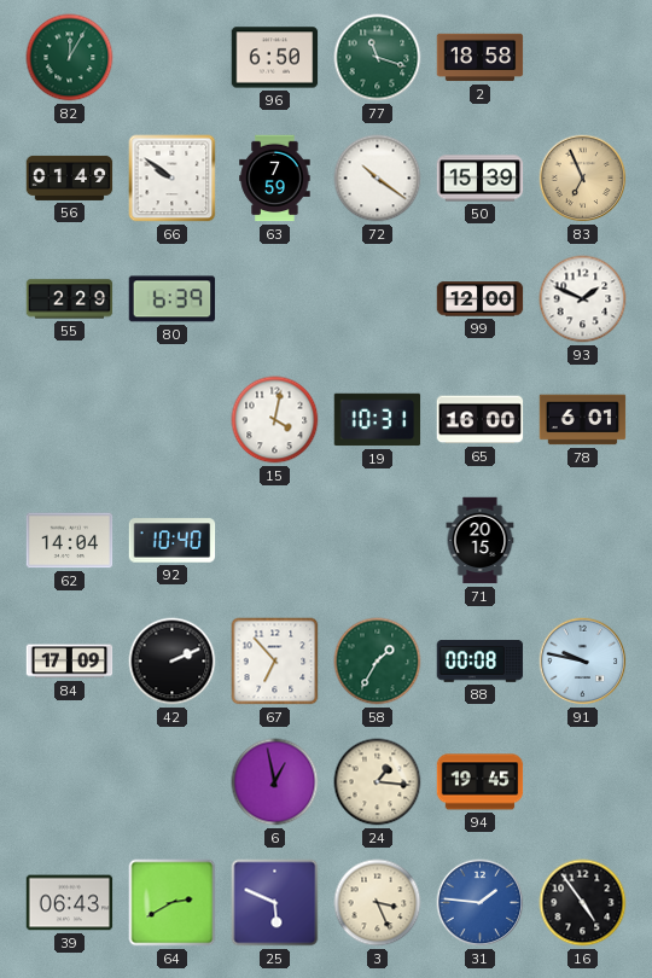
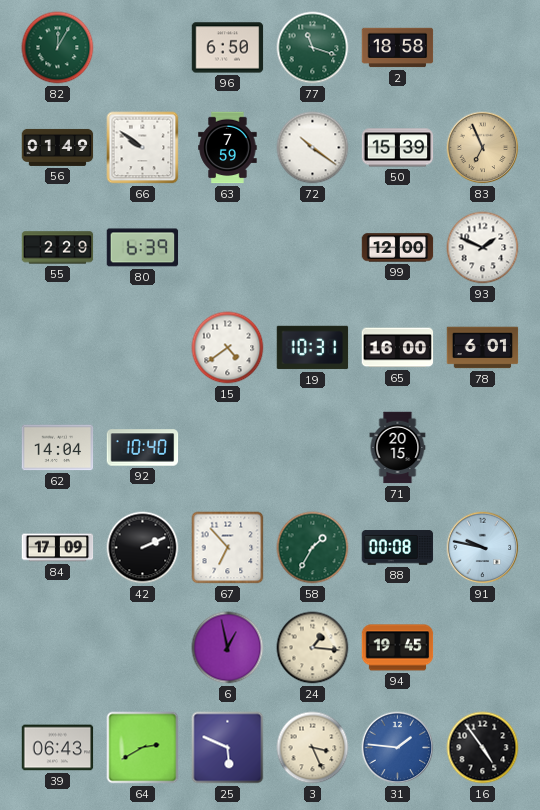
15: 4:02 -> 4:39 (228, 348)
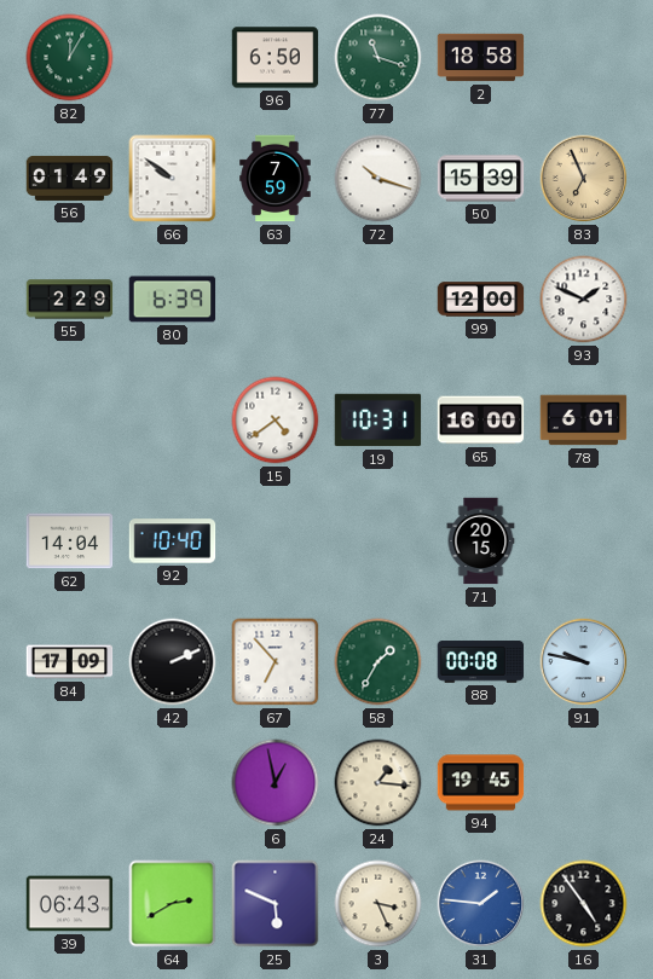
72: 10:21 -> 10:18 (378, 179)
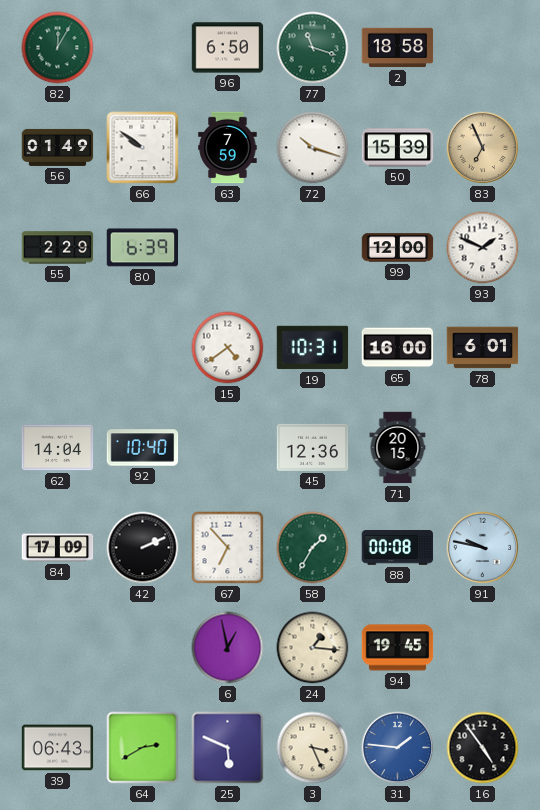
45: none -> 12:36 (313, 447)
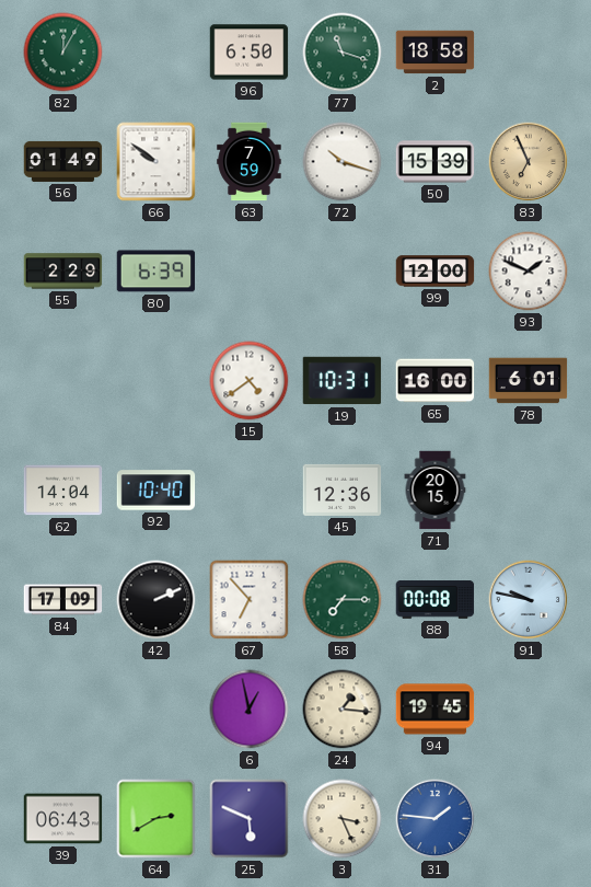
58: 1:35 -> 7:15 (343, 600)
16: 4:54 -> none (483, 748)
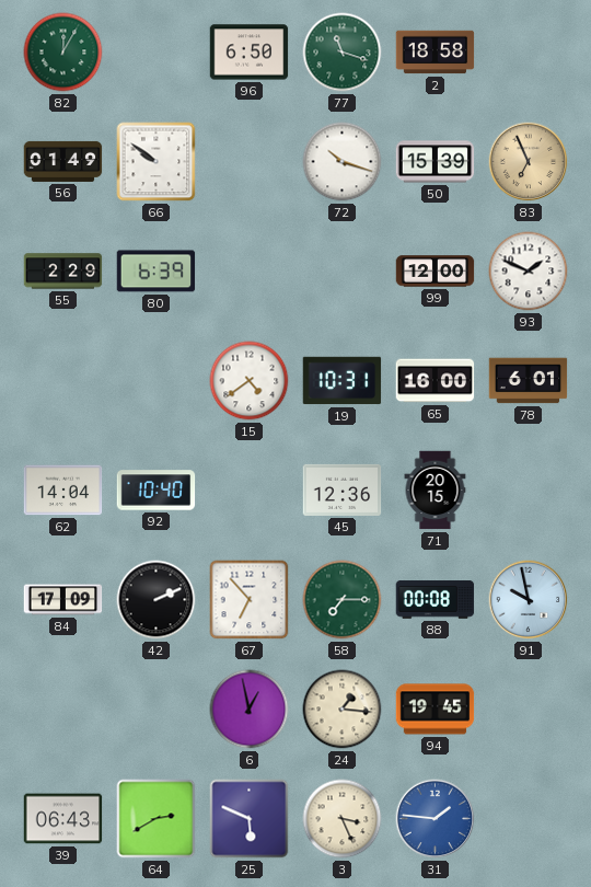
63: 7:59 -> none (250, 162)
91: 9:47 -> 9:58 (529, 600)
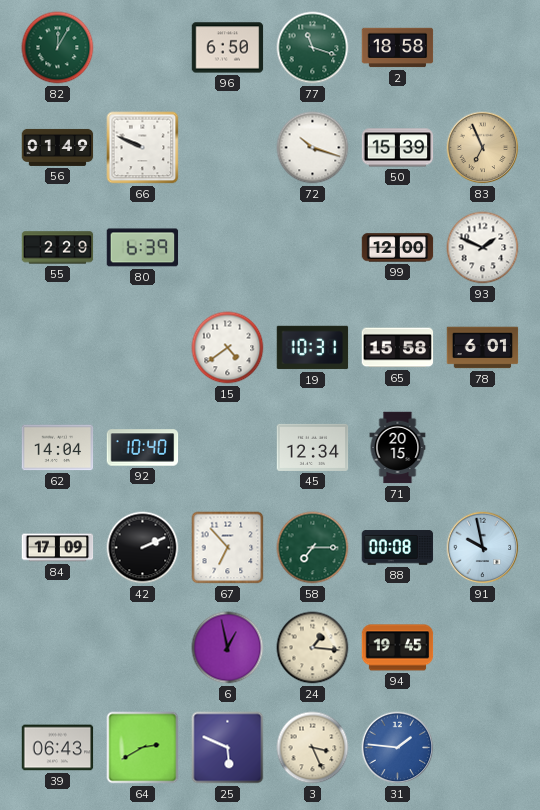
66: 9:51 -> 9:49 (143, 148)
65: 16:00 -> 15:58 (398, 348)
45: 12:36 -> 12:34 (313, 447)
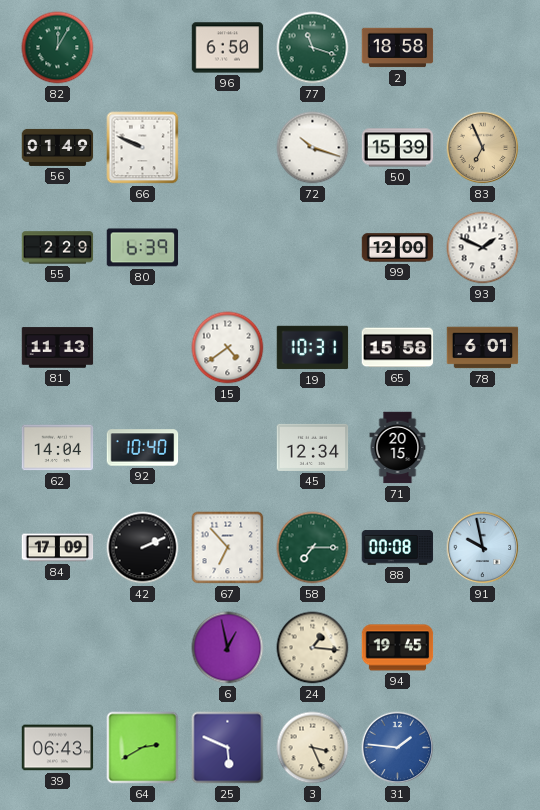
81: none -> 11:13 (58, 348)
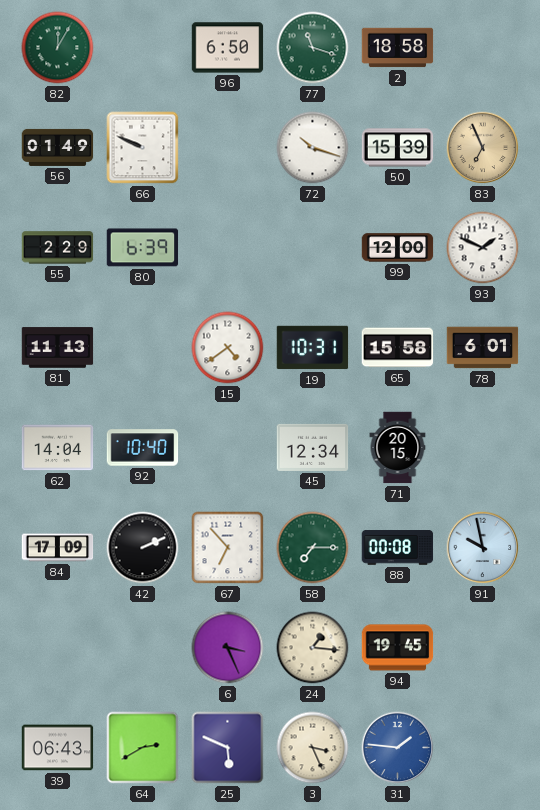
6: 12:58 -> 3:26 (228, 648)
